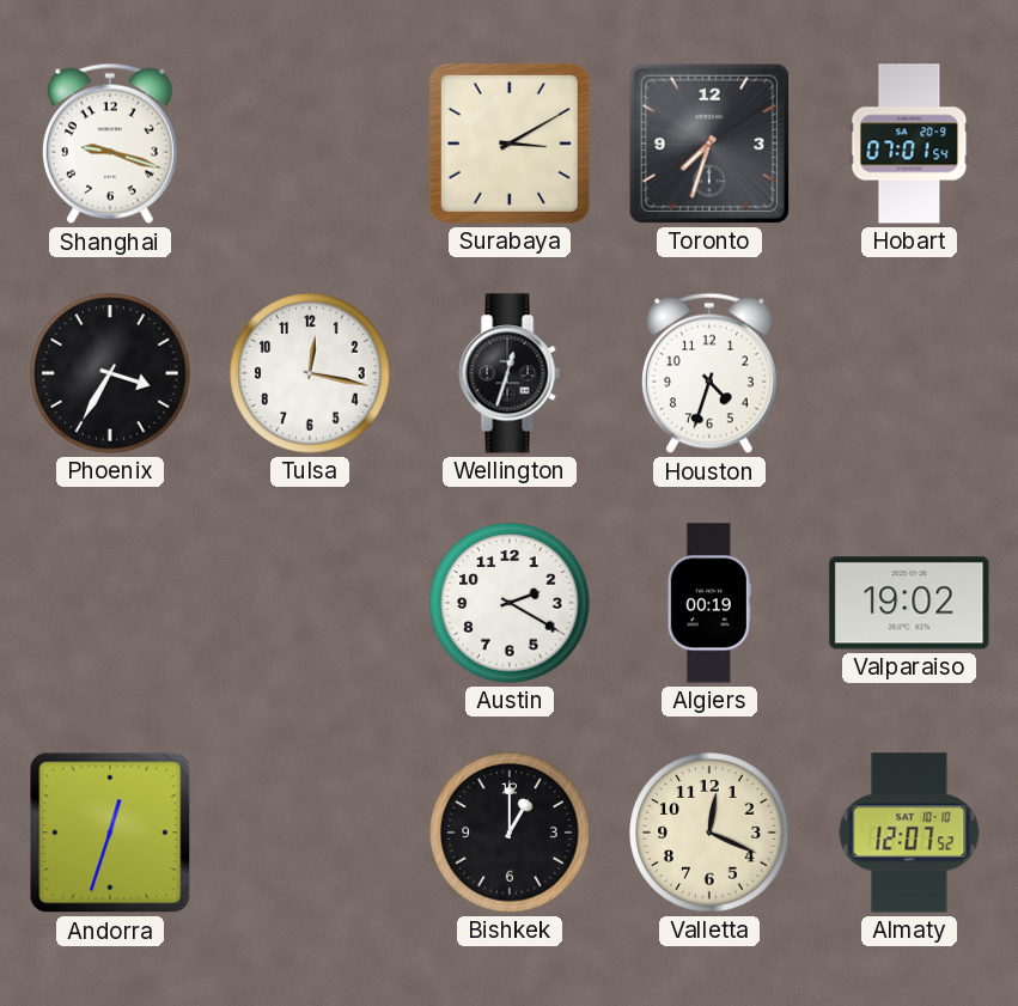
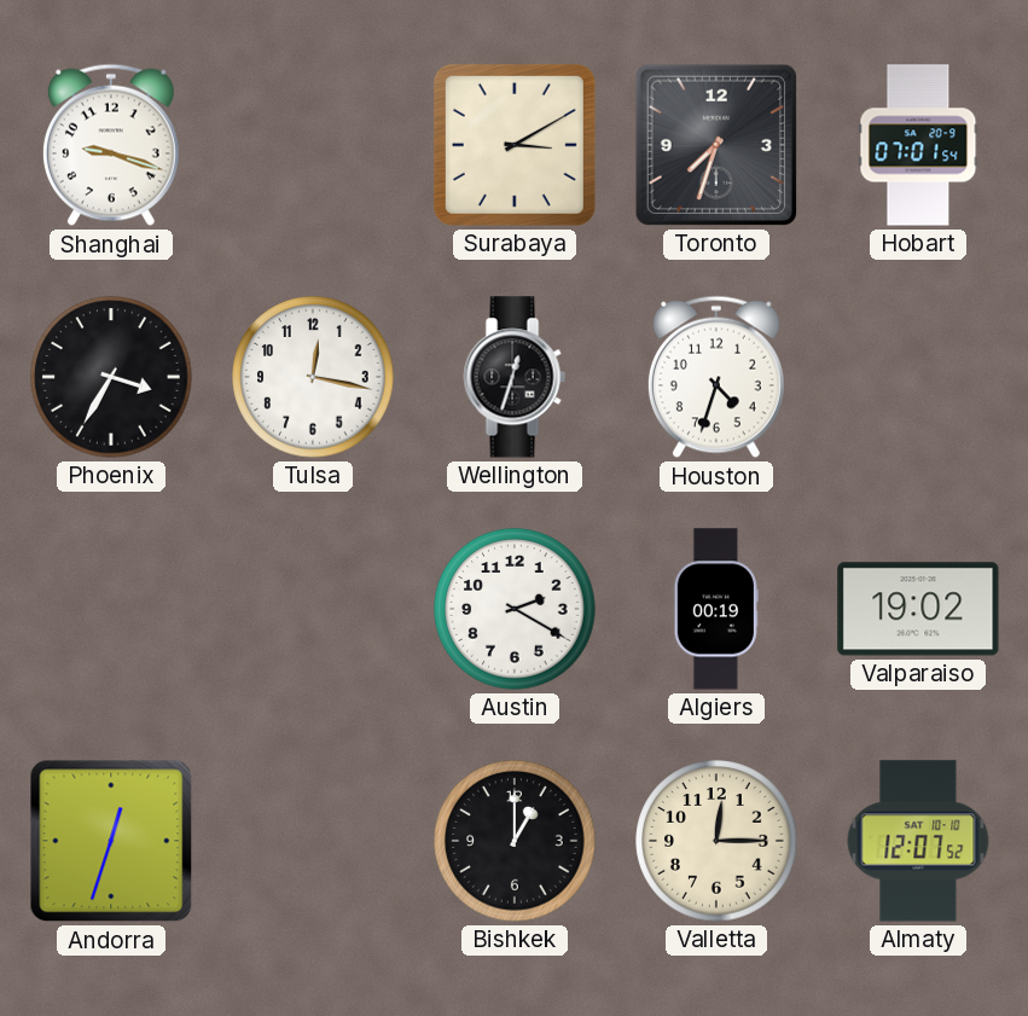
Valletta: 12:19 -> 12:15 (716, 841)
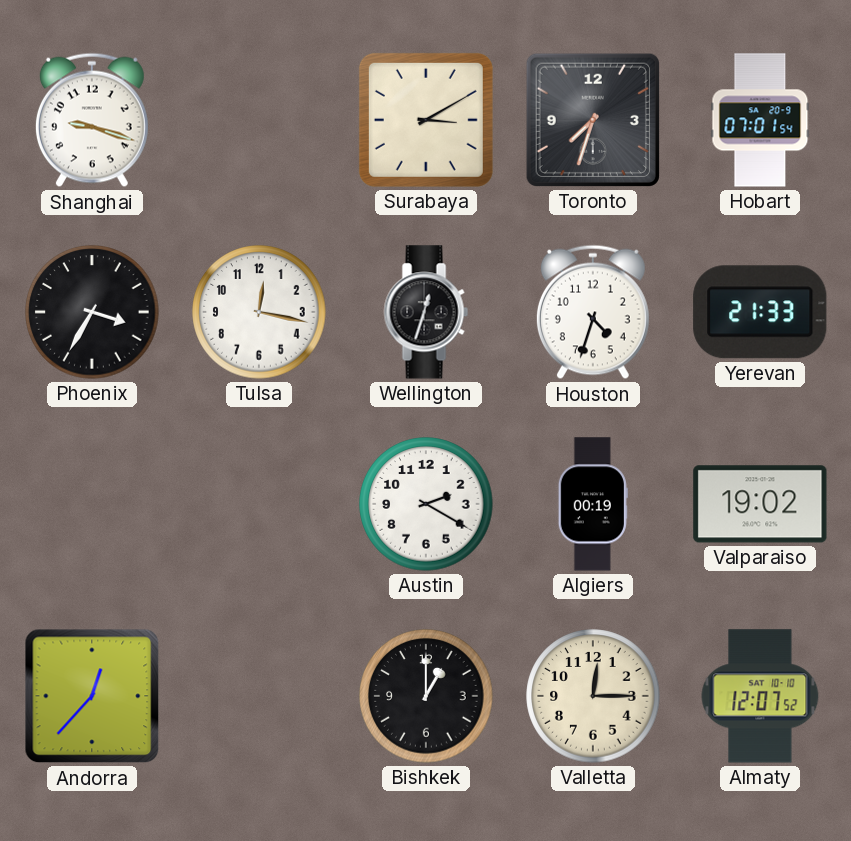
Yerevan: none -> 21:33 (760, 312)
Andorra: 12:33 -> 12:37 (92, 696)
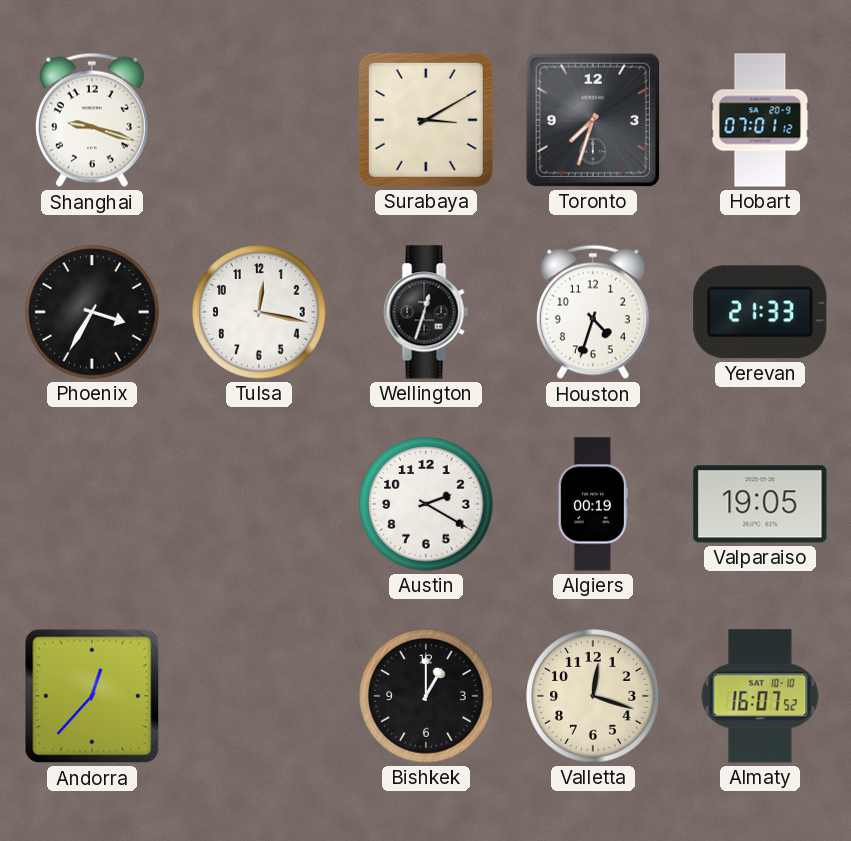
Hobart: 07:01:54 -> 07:01:12 (760, 120)
Valparaiso: 19:02 -> 19:05 (760, 504)
Valletta: 12:15 -> 12:18 (593, 696)
Almaty: 12:07 -> 16:07 (760, 696)
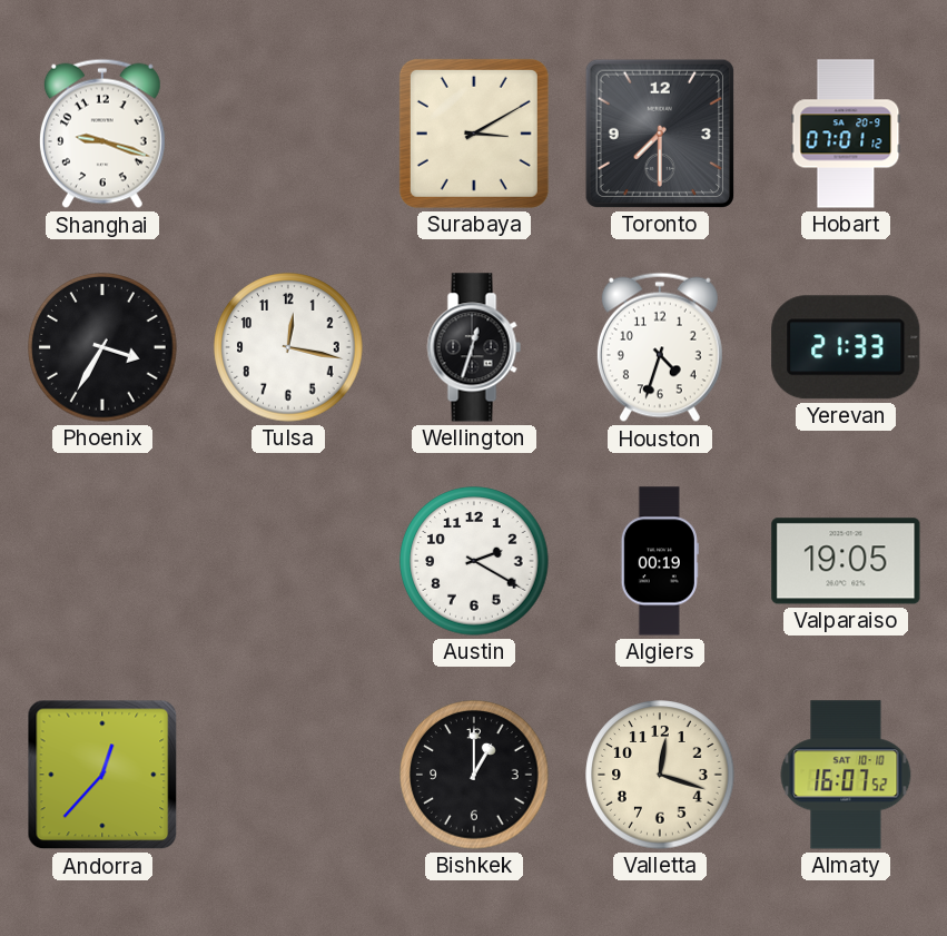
Toronto: 7:33 -> 7:30 (660, 134)
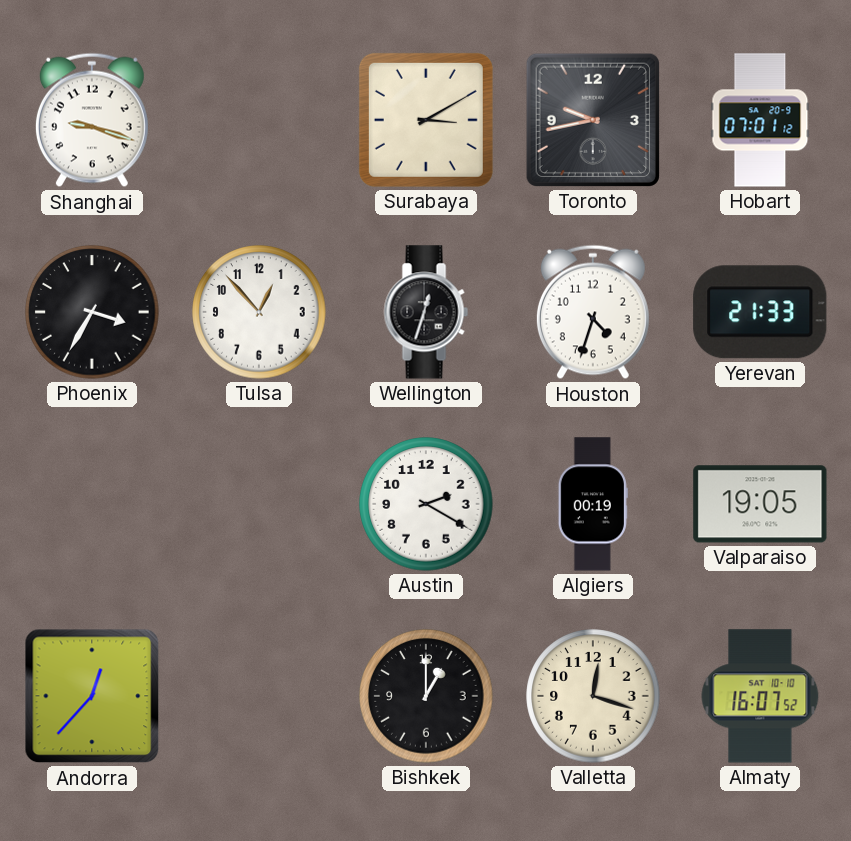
Toronto: 7:30 -> 9:43 (593, 120)
Tulsa: 12:17 -> 12:53 (259, 312)
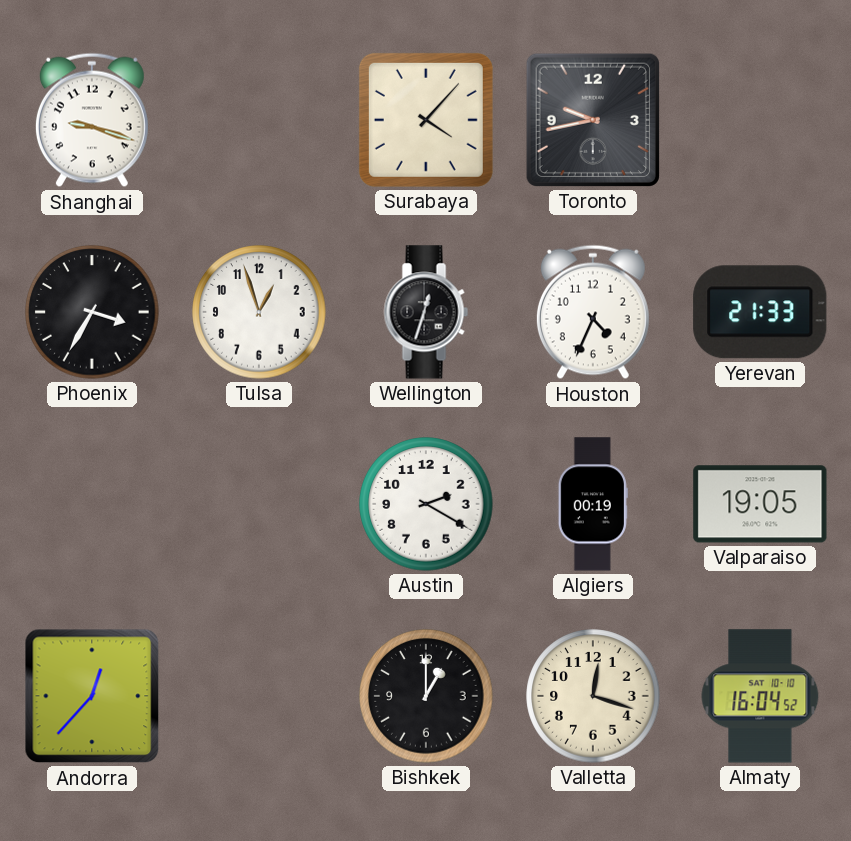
Surabaya: 3:10 -> 4:07 (426, 120)
Hobart: 07:01 -> none (760, 120)
Tulsa: 12:53 -> 12:57 (259, 312)
Houston: 4:33 -> 4:34 (593, 312)
Almaty: 16:07 -> 16:04 (760, 696)
